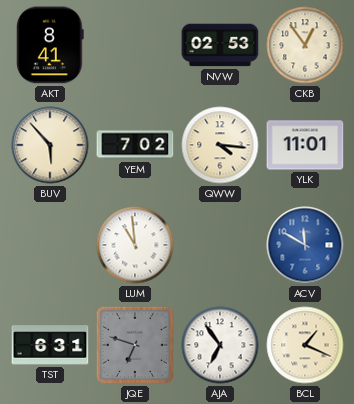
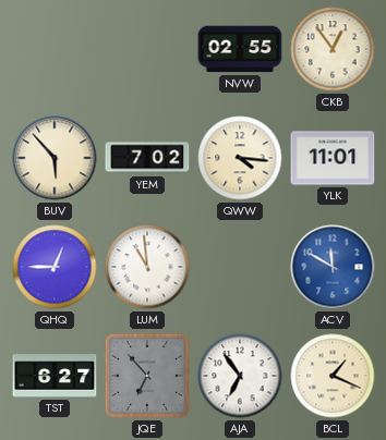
AKT: 8:41 -> none (51, 45)
NVW: 02:53 -> 02:55 (240, 49)
QHQ: none -> 12:45 (55, 267)
TST: 6:31 -> 6:27 (55, 376)
JQE: 6:48 -> 6:53 (147, 376)
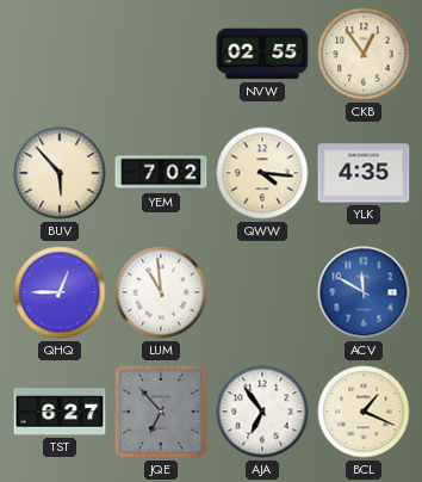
YLK: 11:01 -> 4:35 (364, 173)
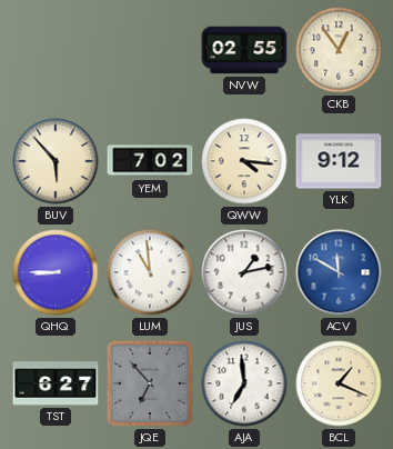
YLK: 4:35 -> 9:12 (339, 161)
QHQ: 12:45 -> 8:45 (56, 272)
JUS: none -> 1:13 (244, 272)
AJA: 6:54 -> 6:59 (244, 383)
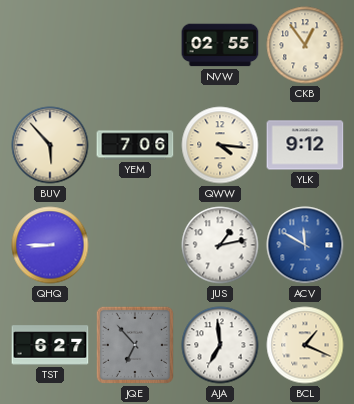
YEM: 7:02 -> 7:06 (135, 145)
LUM: 10:59 -> none (150, 272)
